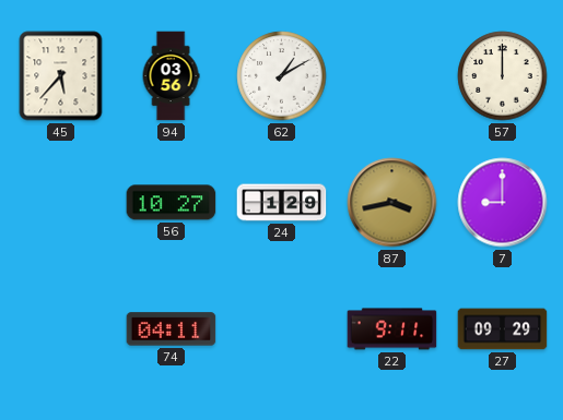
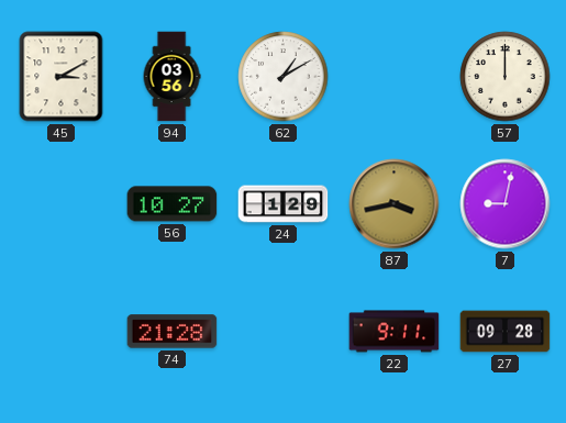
45: 5:37 -> 3:10 (62, 77)
7: 9:00 -> 9:02 (506, 204)
74: 04:11 -> 21:28 (173, 332)
27: 09:29 -> 09:28 (506, 332)
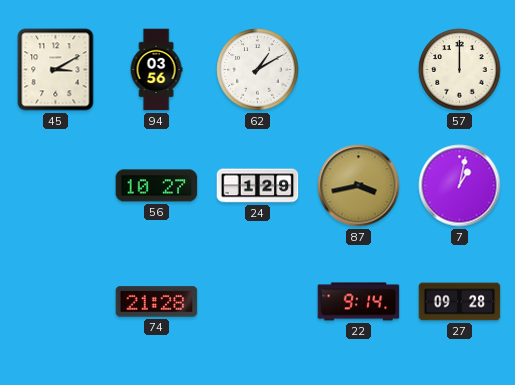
7: 9:02 -> 1:02 (460, 186)
22: 9:11 -> 9:14 (359, 302)
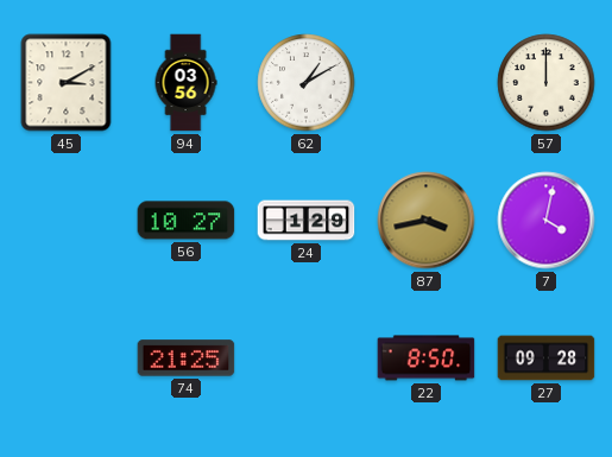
7: 1:02 -> 4:02 (547, 221)
74: 21:28 -> 21:25 (187, 358)
22: 9:14 -> 8:50 (427, 358)
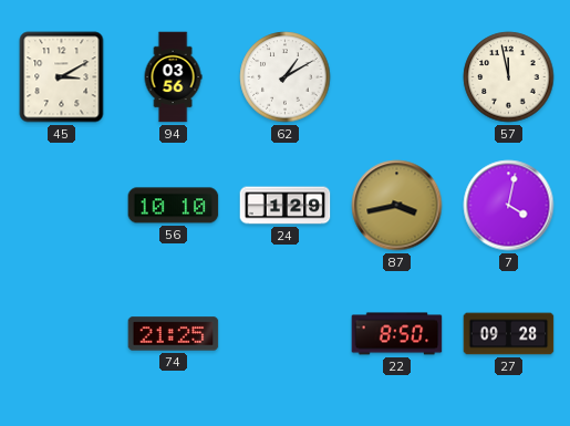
57: 12:00 -> 11:58 (509, 77)
56: 10:27 -> 10:10 (174, 206)
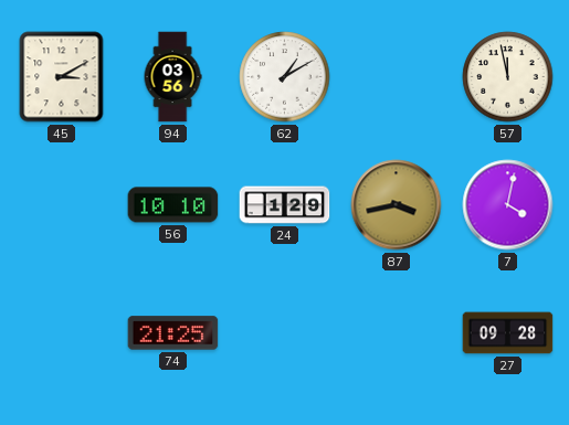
22: 8:50 -> none (397, 334)
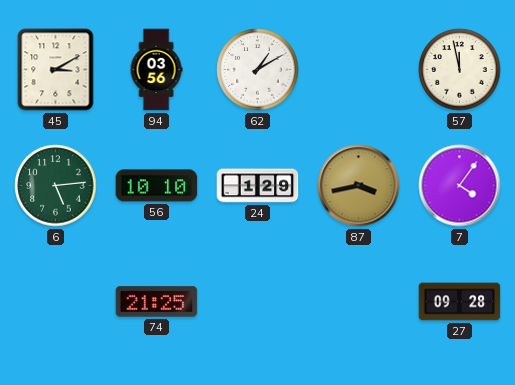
6: none -> 5:14 (56, 186)
7: 4:02 -> 4:06 (460, 186)
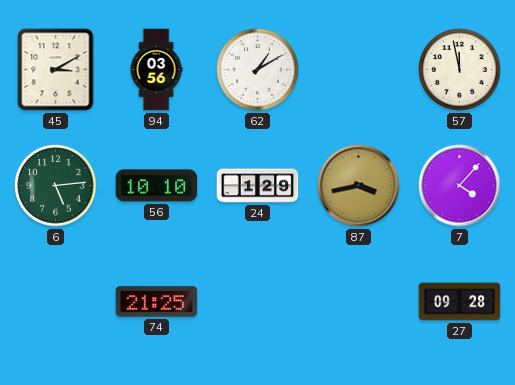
7: 4:06 -> 4:07 (460, 186)
